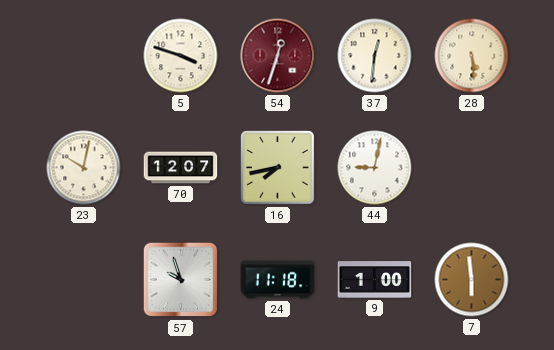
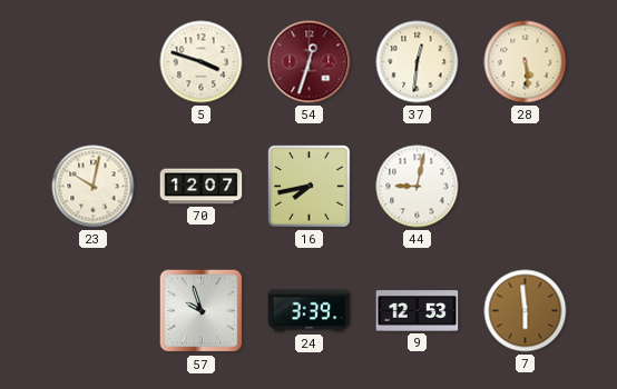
24: 11:18 -> 3:39 (310, 311)
9: 1:00 -> 12:53 (418, 311)
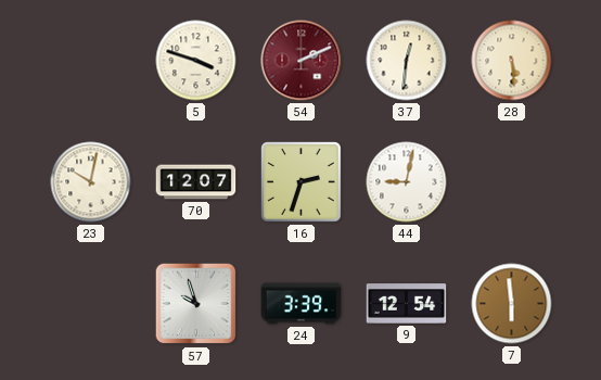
54: 12:33 -> 2:11 (302, 61)
16: 7:43 -> 2:33 (302, 182)
9: 12:53 -> 12:54 (407, 304)
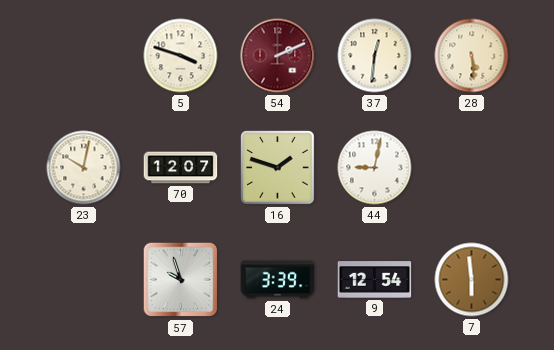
16: 2:33 -> 1:48 (278, 168)
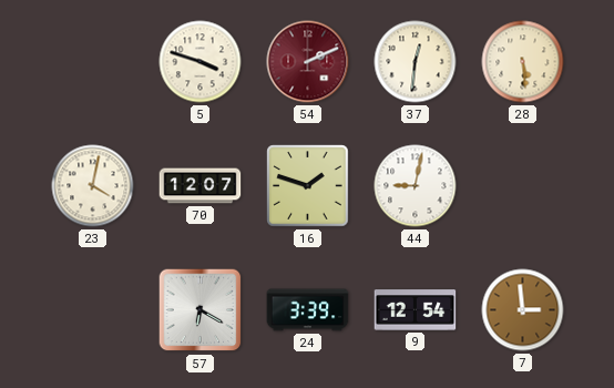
23: 10:02 -> 4:02 (93, 186)
57: 9:57 -> 6:20 (201, 310)
7: 5:59 -> 2:59 (523, 310)
